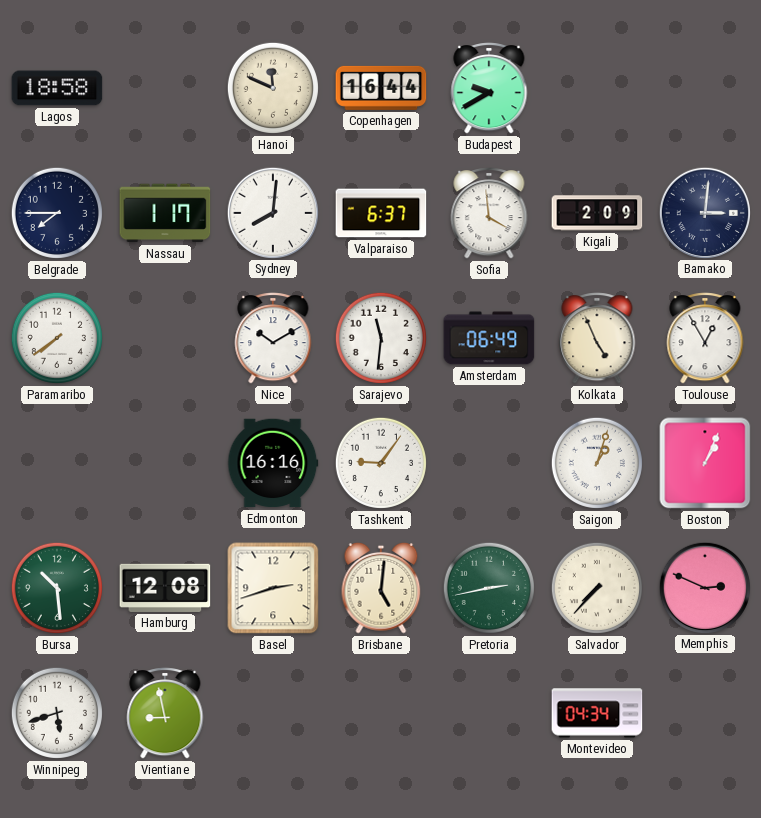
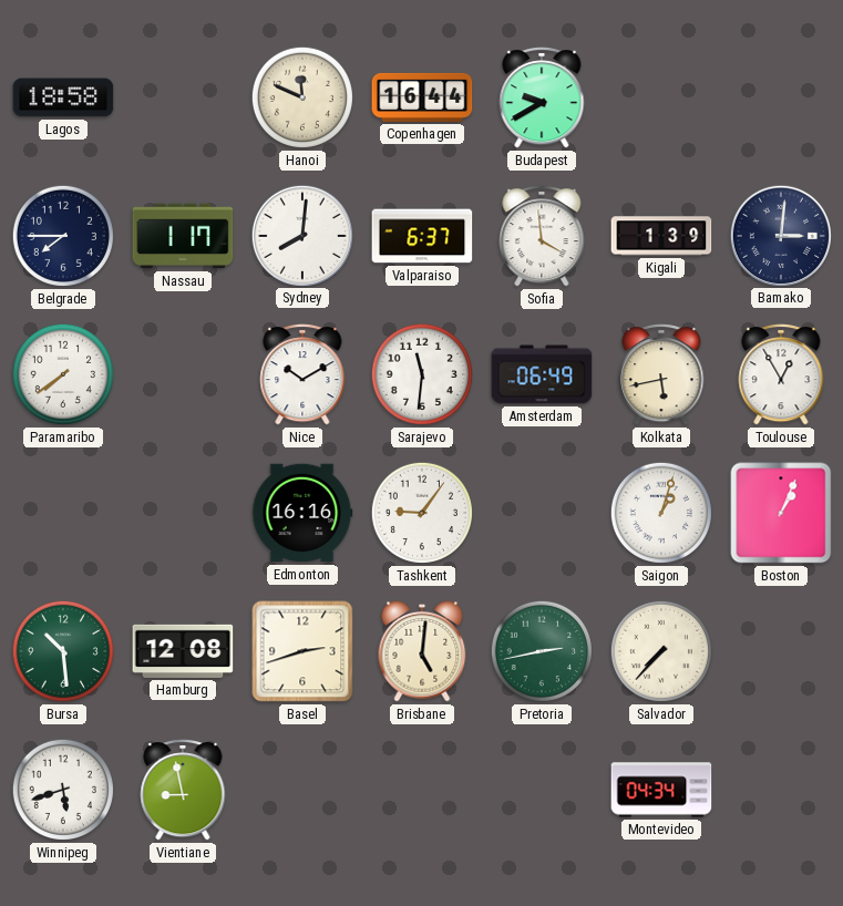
Kigali: 2:09 -> 1:39 (661, 236)
Kolkata: 4:56 -> 5:43 (661, 374)
Memphis: 2:49 -> none (704, 587)
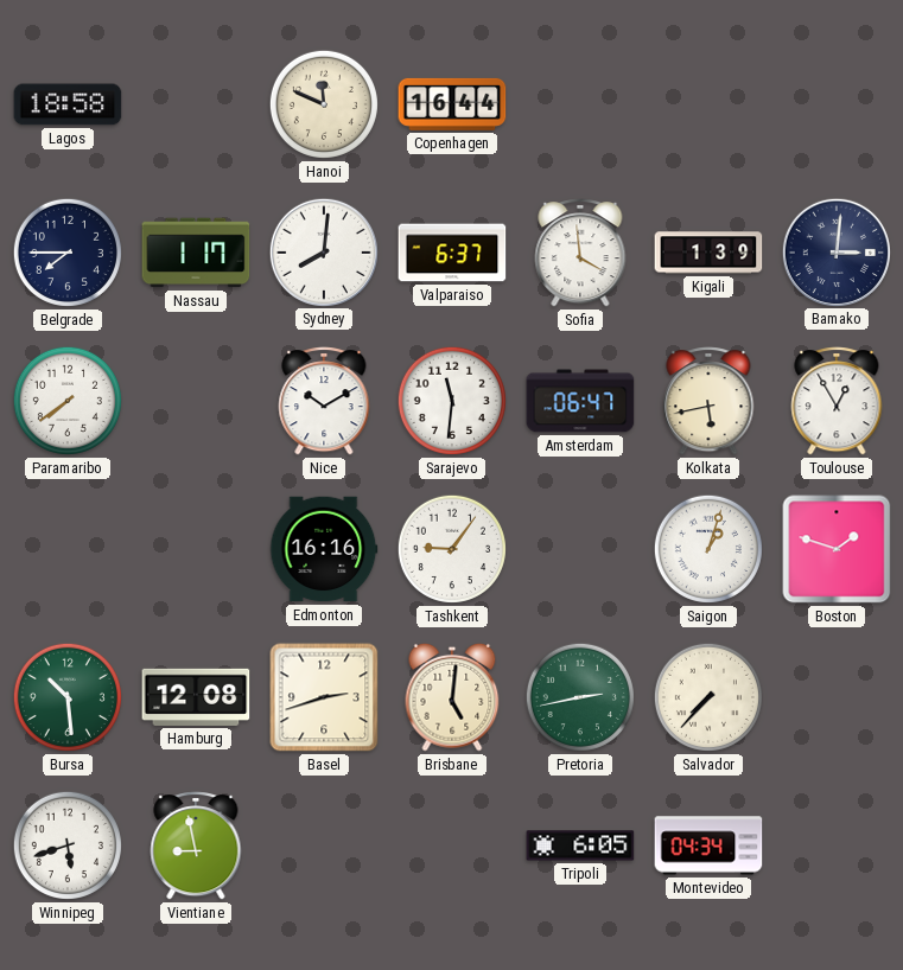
Budapest: 9:40 -> none (542, 97)
Amsterdam: 06:49 -> 06:47 (580, 401)
Boston: 1:04 -> 1:48 (837, 549)
Tripoli: none -> 6:05 (580, 845)
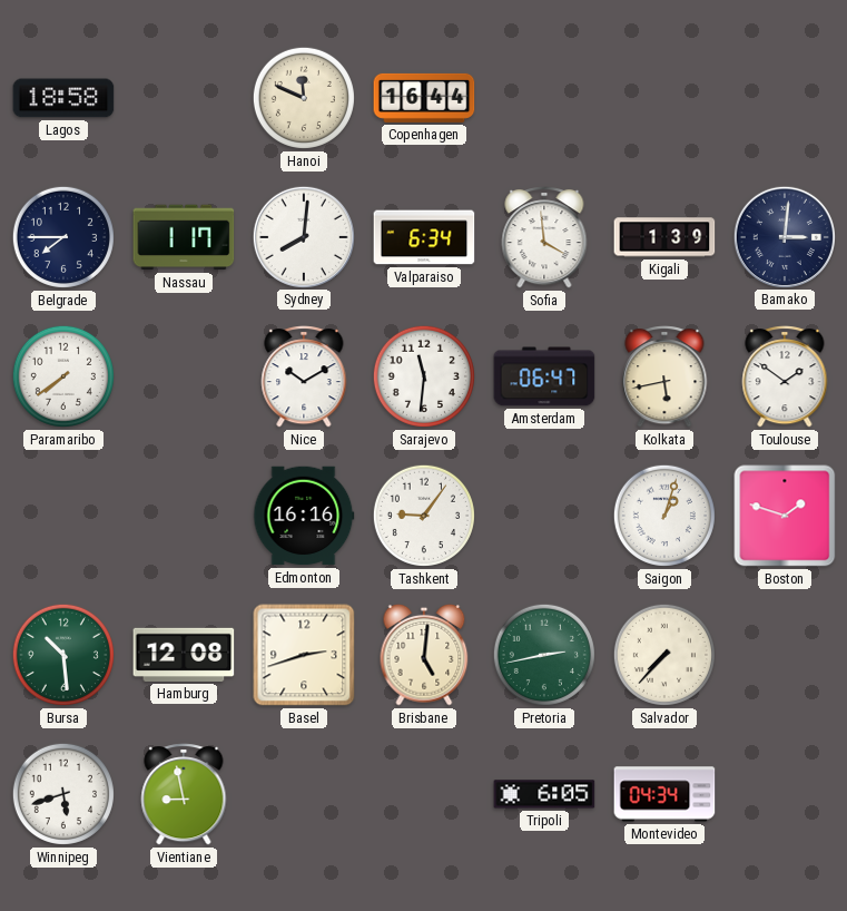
Valparaiso: 6:37 -> 6:34 (424, 237)
Toulouse: 12:55 -> 1:51 (785, 376)
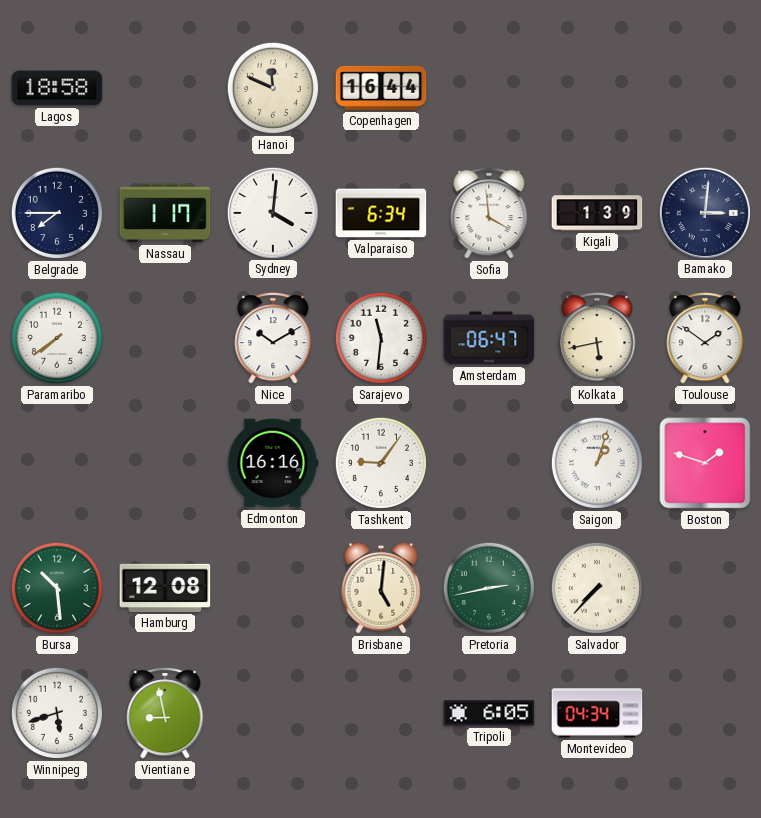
Sydney: 8:01 -> 4:01 (272, 212)
Basel: 2:42 -> none (304, 655)
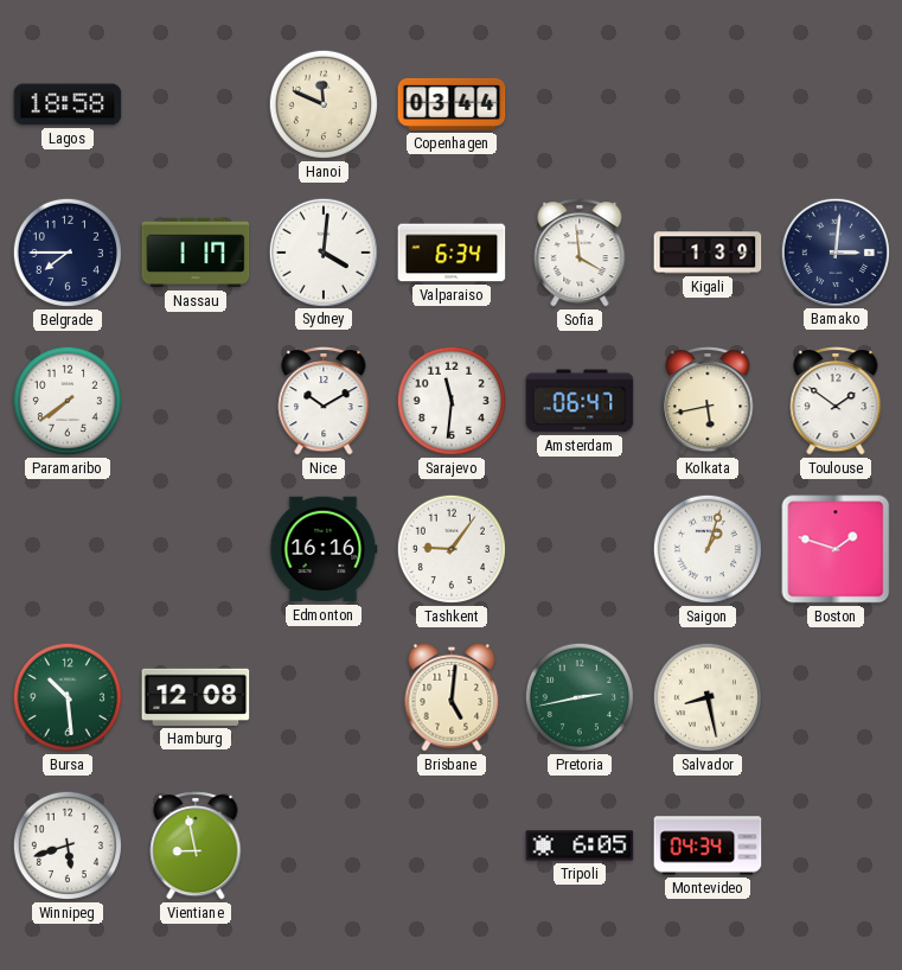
Copenhagen: 16:44 -> 03:44 (452, 104)
Salvador: 7:37 -> 8:28 (708, 697)
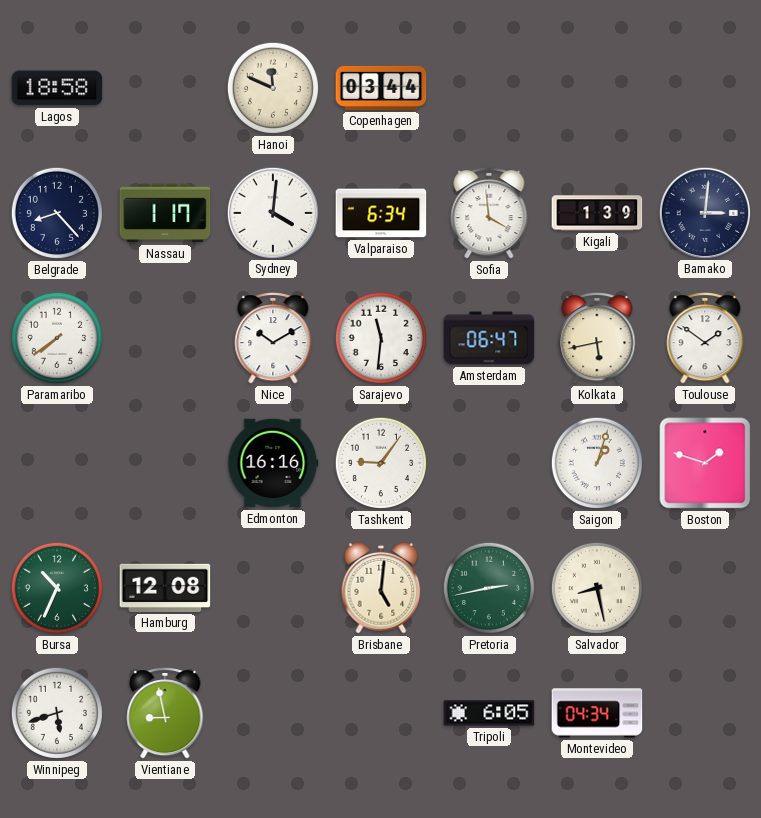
Belgrade: 7:45 -> 8:23 (57, 213)
Bursa: 10:29 -> 10:34 (57, 588)
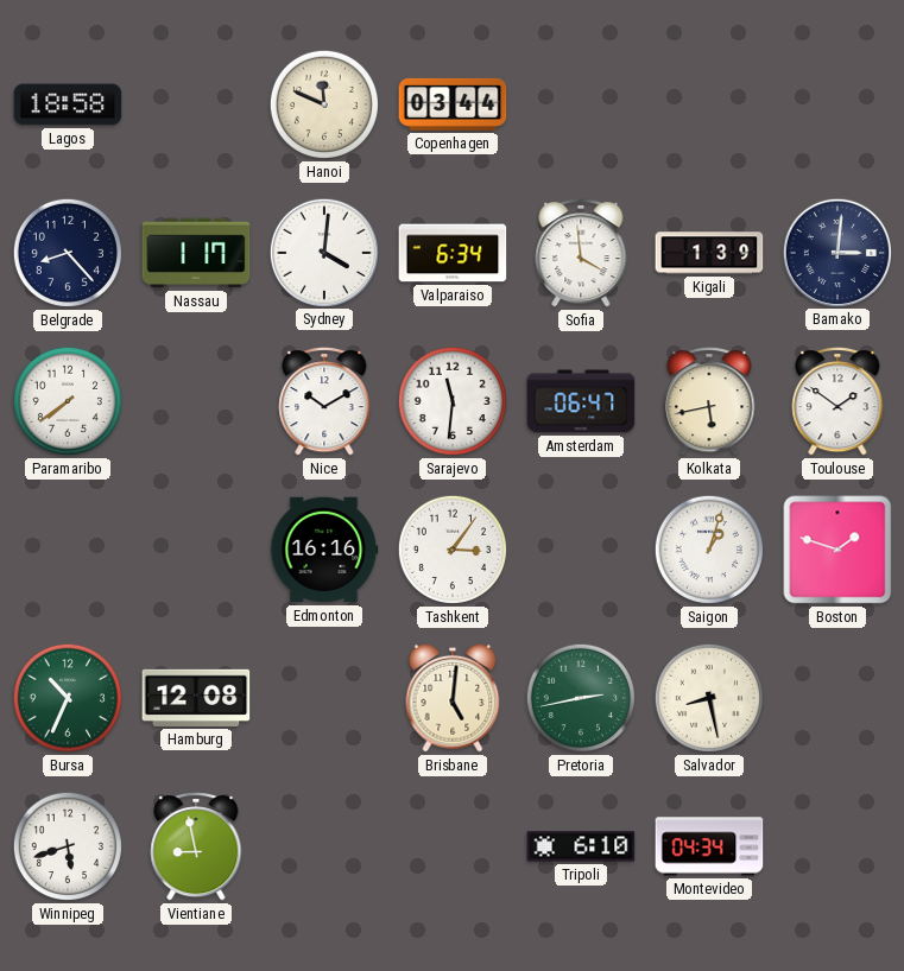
Tashkent: 9:06 -> 3:06 (453, 550)
Tripoli: 6:05 -> 6:10 (581, 846)
